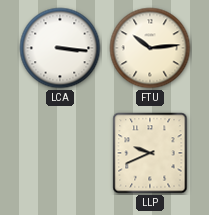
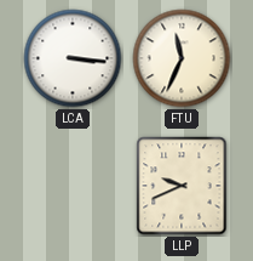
FTU: 10:14 -> 11:34 (182, 58)
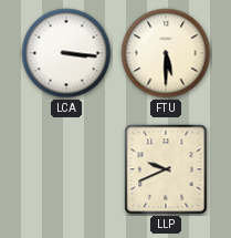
FTU: 11:34 -> 5:30 (166, 53)
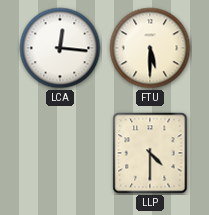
LCA: 3:16 -> 12:16 (60, 48)
LLP: 9:41 -> 4:30 (150, 153)
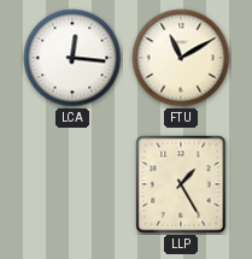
FTU: 5:30 -> 11:10 (181, 58)
LLP: 4:30 -> 1:25 (181, 184)
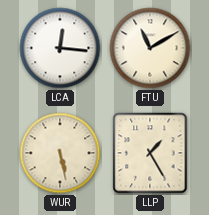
WUR: none -> 5:28 (60, 153)
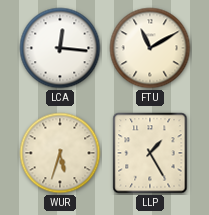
WUR: 5:28 -> 5:33 (60, 153)
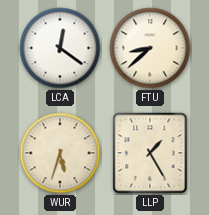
LCA: 12:16 -> 12:21 (60, 48)
FTU: 11:10 -> 8:38 (150, 48)
